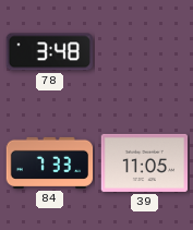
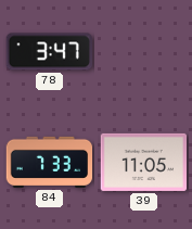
78: 3:48 -> 3:47 (49, 52)
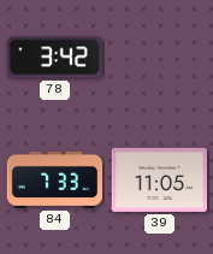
78: 3:47 -> 3:42 (54, 58)
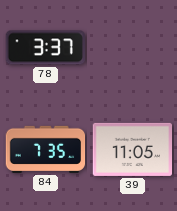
78: 3:42 -> 3:37 (45, 48)
84: 7:33 -> 7:35 (46, 149)
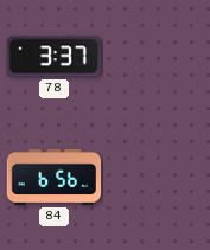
84: 7:35 -> 6:56 (55, 177)
39: 11:05 -> none (133, 149)
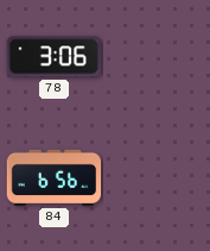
78: 3:37 -> 3:06 (53, 57)
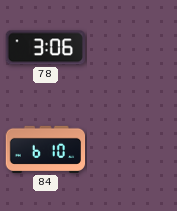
84: 6:56 -> 6:10 (46, 149)
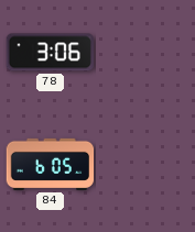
84: 6:10 -> 6:05 (51, 164)
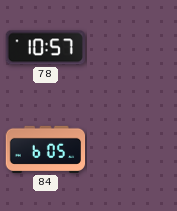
78: 3:06 -> 10:57 (45, 48)
